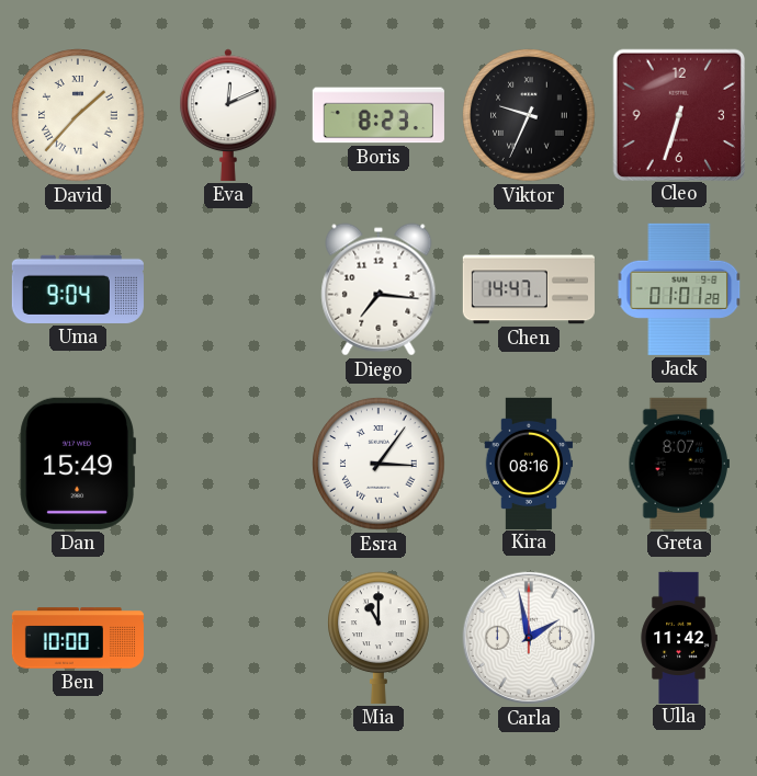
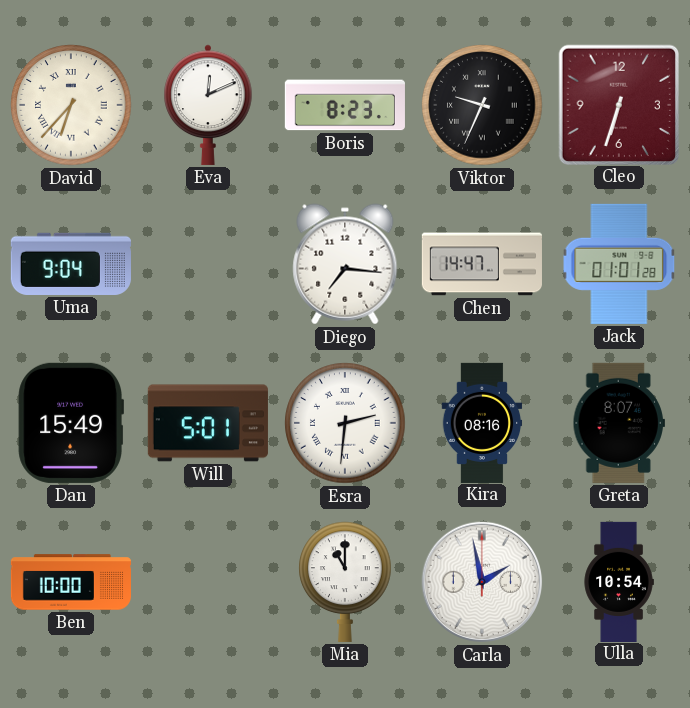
David: 1:37 -> 6:37 (71, 105)
Will: none -> 5:01 (208, 423)
Esra: 3:06 -> 2:31 (345, 423)
Ulla: 11:42 -> 10:54 (619, 581)
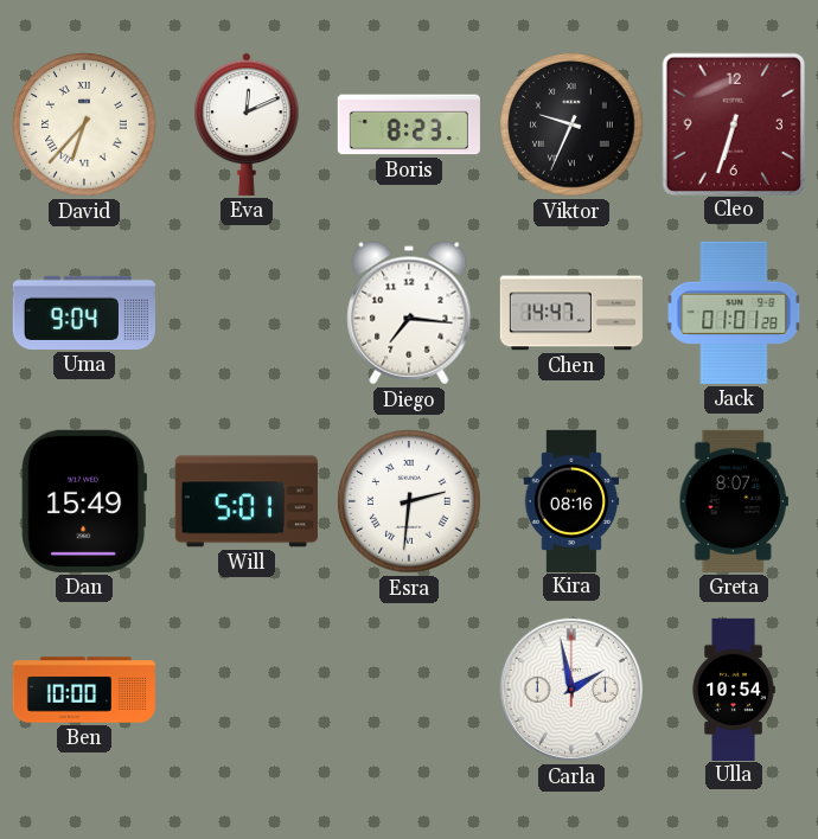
Mia: 11:00 -> none (345, 582)
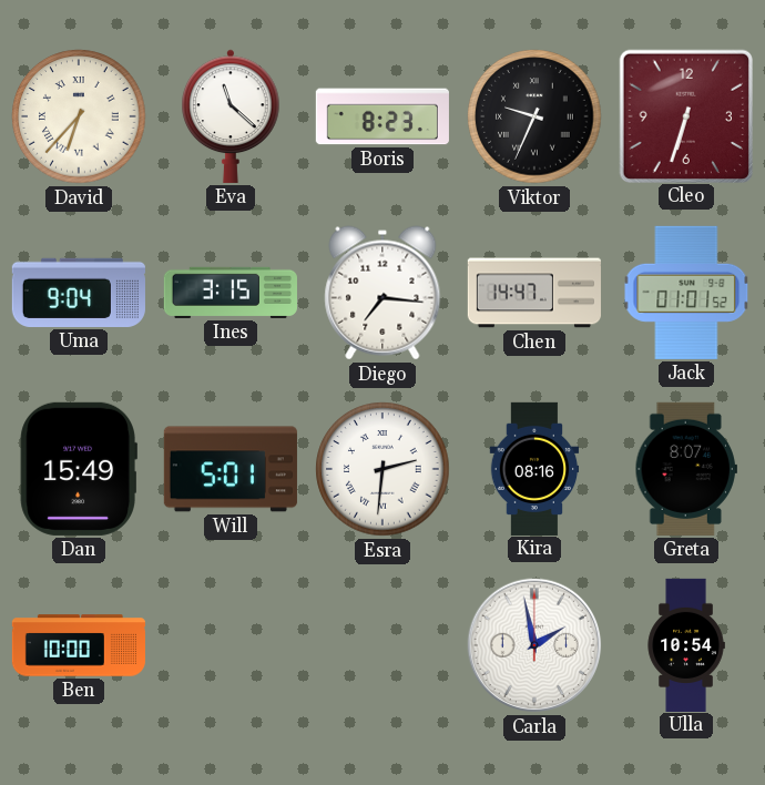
Eva: 12:11 -> 11:22 (231, 116)
Ines: none -> 3:15 (231, 293)
Jack: 01:01:28 -> 01:01:52 (686, 293)
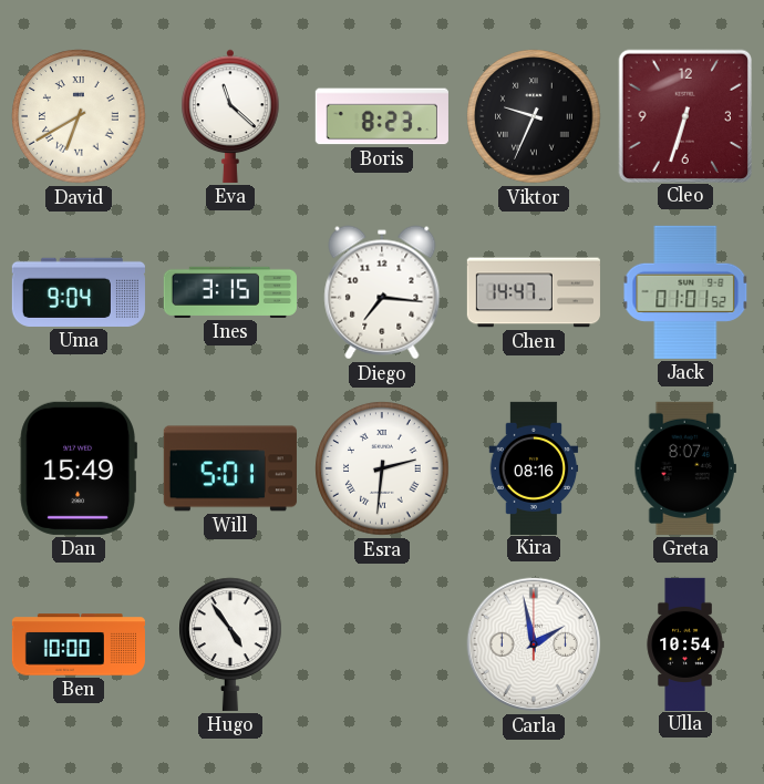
David: 6:37 -> 6:40 (79, 116)
Hugo: none -> 4:54 (230, 644)
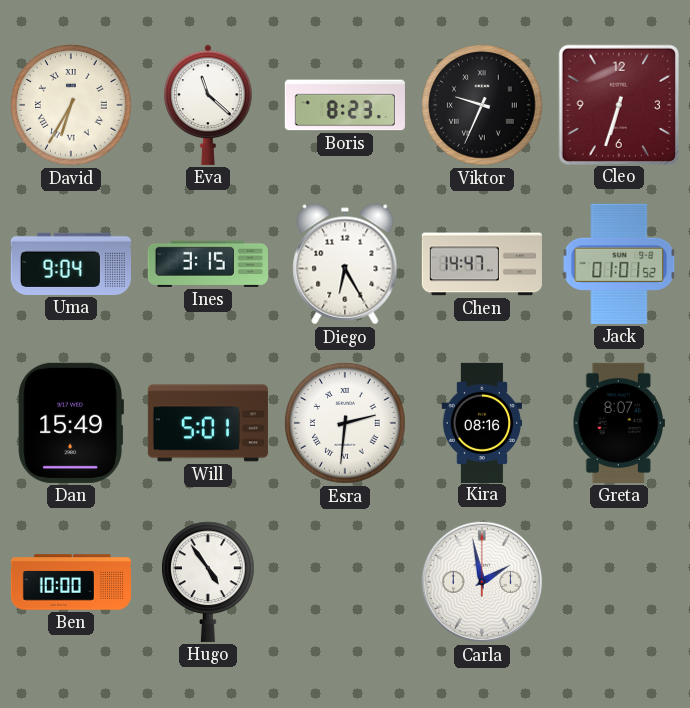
David: 6:40 -> 6:35 (71, 105)
Diego: 7:16 -> 6:25 (345, 264)
Ulla: 10:54 -> none (685, 643)
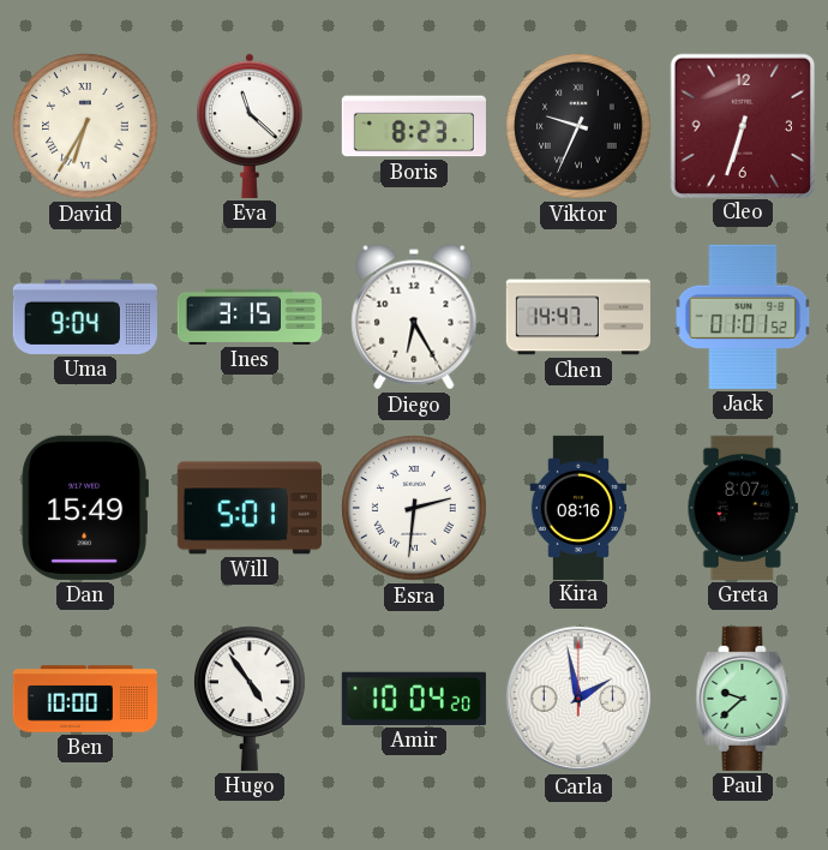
Amir: none -> 10:04 (414, 699)
Paul: none -> 9:38 (743, 699)
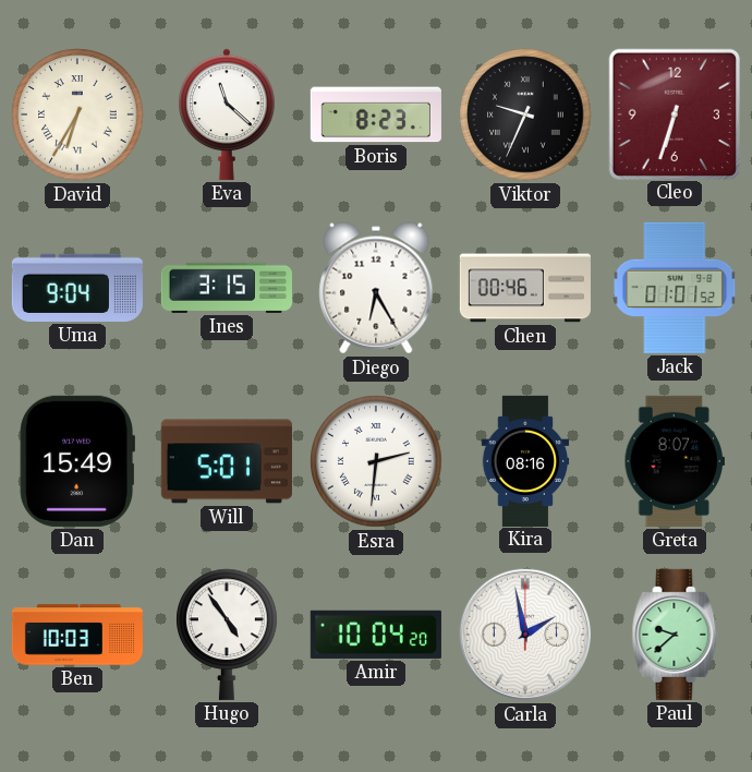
Chen: 14:47 -> 00:46 (525, 288)
Ben: 10:00 -> 10:03 (76, 635)
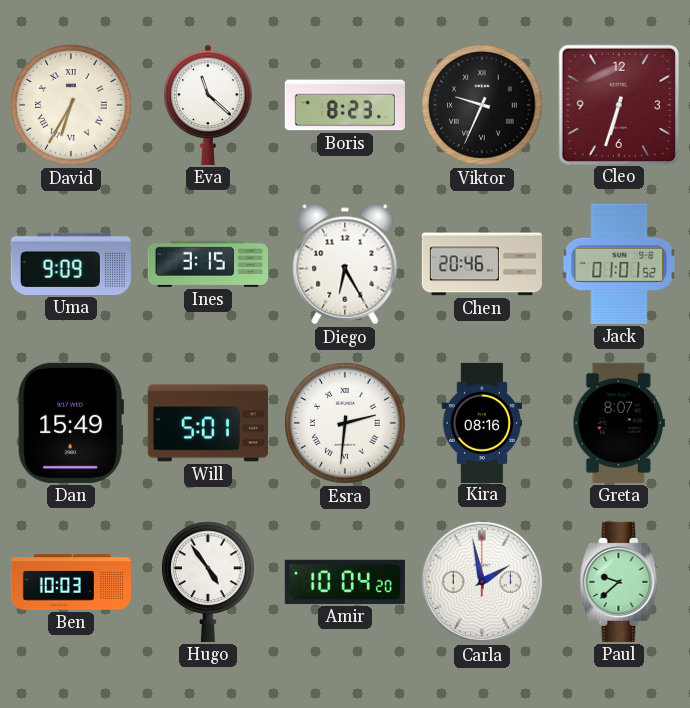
Uma: 9:04 -> 9:09 (71, 264)
Chen: 00:46 -> 20:46 (482, 264)
